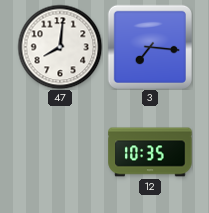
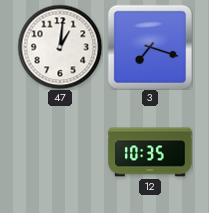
47: 8:01 -> 1:01 (60, 47)
3: 7:16 -> 7:18 (149, 46)
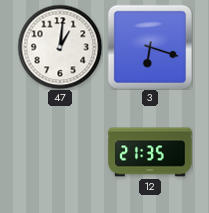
3: 7:18 -> 6:18 (149, 46)
12: 10:35 -> 21:35 (150, 152)
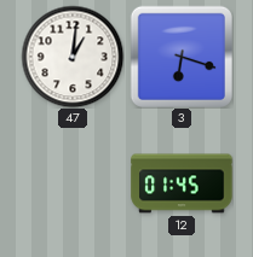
12: 21:35 -> 01:45 (182, 183)
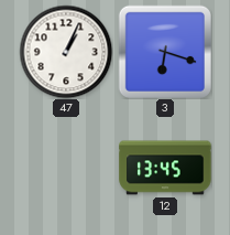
47: 1:01 -> 1:04 (66, 52)
12: 01:45 -> 13:45 (165, 168)
